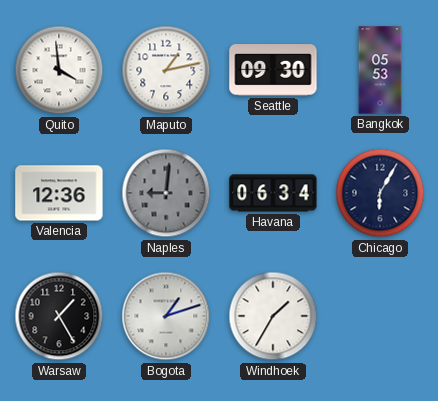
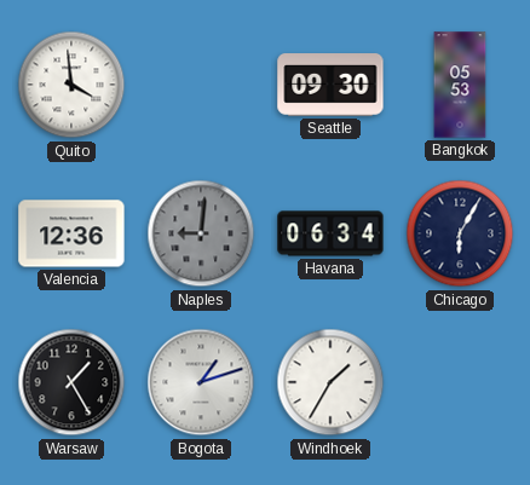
Maputo: 1:13 -> none (166, 70)
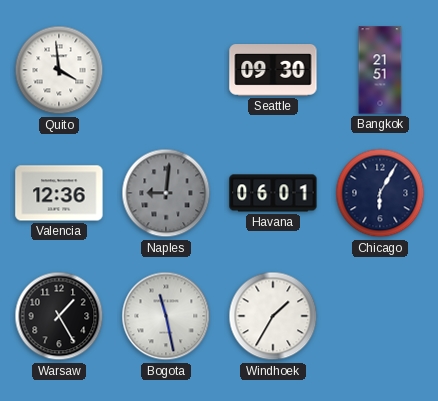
Bangkok: 05:53 -> 21:51 (380, 70)
Havana: 06:34 -> 06:01 (273, 193)
Bogota: 1:12 -> 11:28 (166, 316)
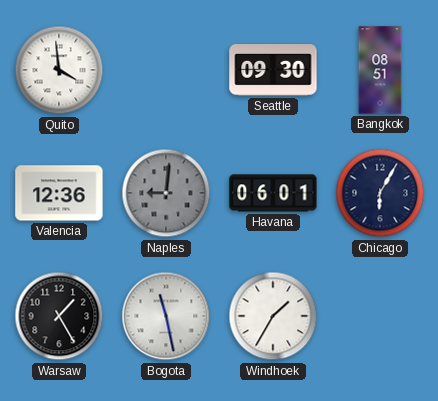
Bangkok: 21:51 -> 08:51 (380, 70)
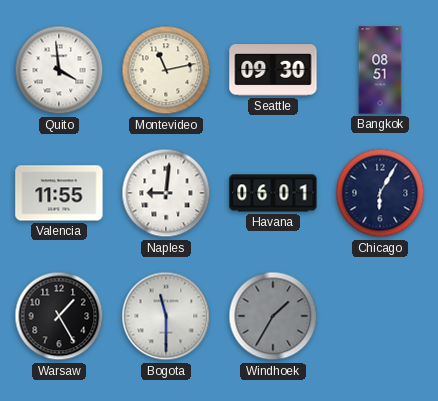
Montevideo: none -> 11:13 (166, 70)
Valencia: 12:36 -> 11:55 (59, 193)
Naples dial: grey -> white (166, 193)
Bogota: 11:28 -> 11:30 (166, 316)
Windhoek dial: white -> grey (273, 316)
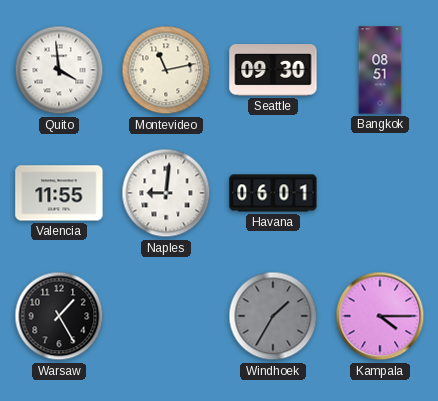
Chicago: 6:05 -> none (380, 193)
Bogota: 11:30 -> none (166, 316)
Kampala: none -> 4:15 (380, 316)
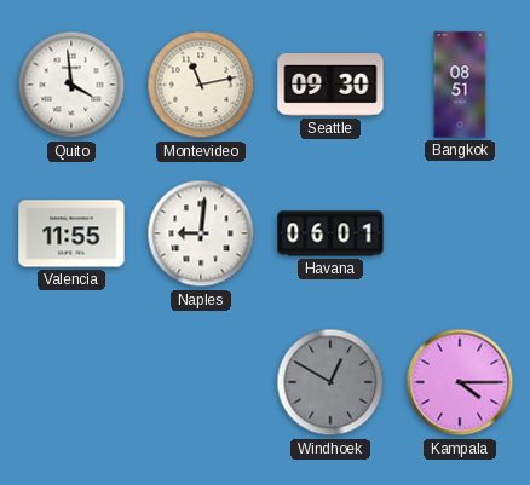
Warsaw: 1:25 -> none (59, 316)
Windhoek: 1:35 -> 12:50 (330, 382)
